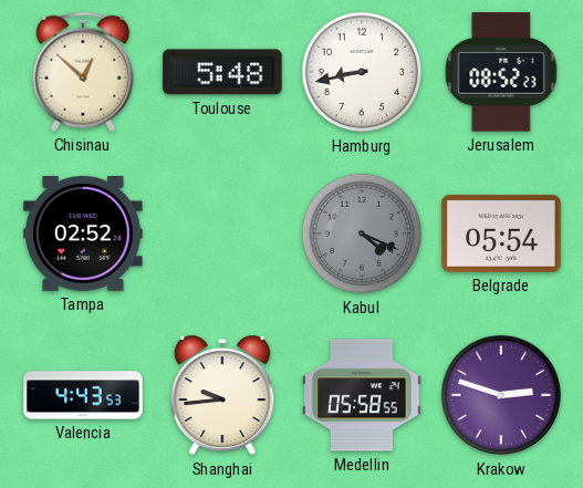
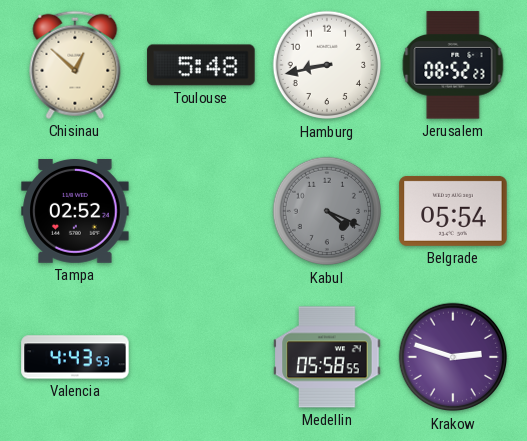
Shanghai: 9:44 -> none (222, 395)
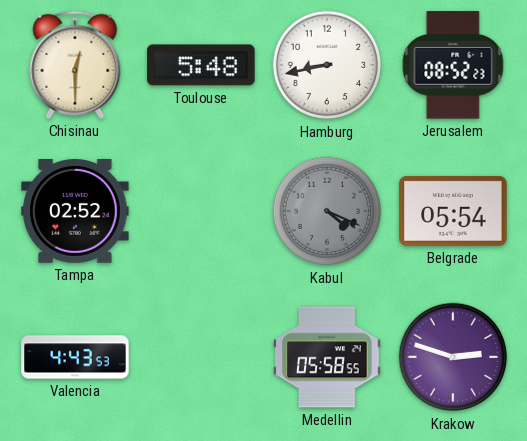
Chisinau: 12:52 -> 12:30 (75, 65)
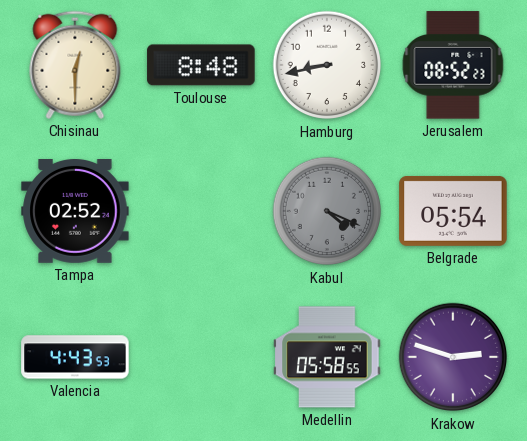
Toulouse: 5:48 -> 8:48 (201, 65)
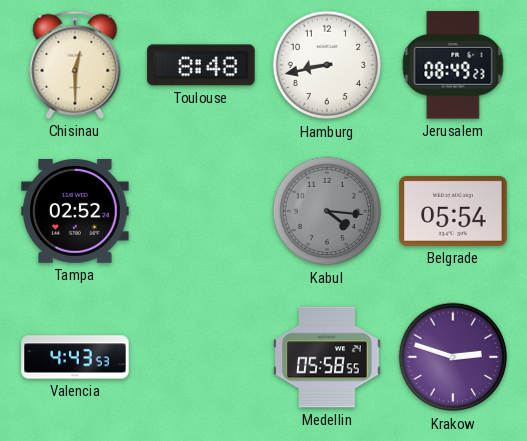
Jerusalem: 08:52 -> 08:49 (453, 65)
Kabul: 4:19 -> 4:16 (327, 211)
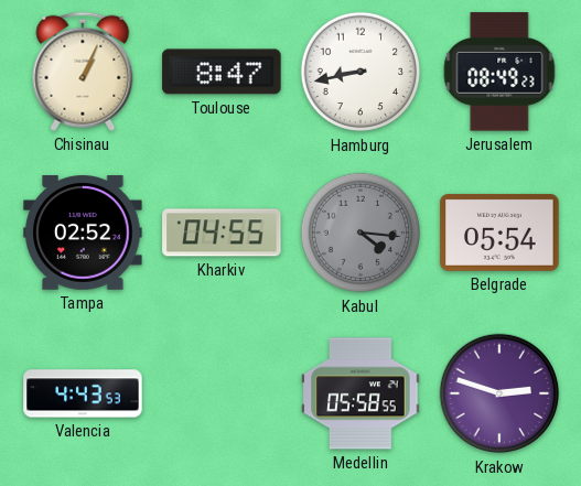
Chisinau: 12:30 -> 1:04 (83, 72)
Toulouse: 8:48 -> 8:47 (222, 72)
Kharkiv: none -> 04:55 (222, 233)
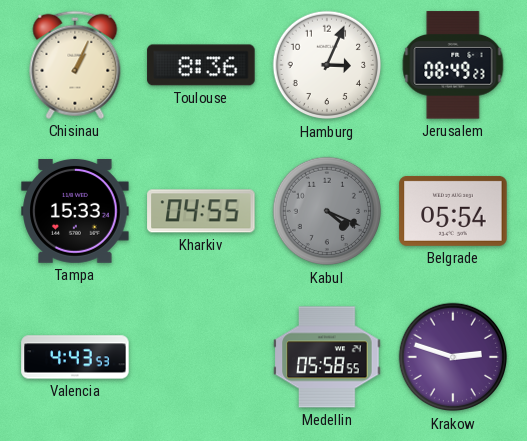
Toulouse: 8:47 -> 8:36 (201, 65)
Hamburg: 8:43 -> 3:04 (327, 65)
Tampa: 02:52 -> 15:33 (75, 212)
Kabul: 4:16 -> 4:19 (327, 211)
